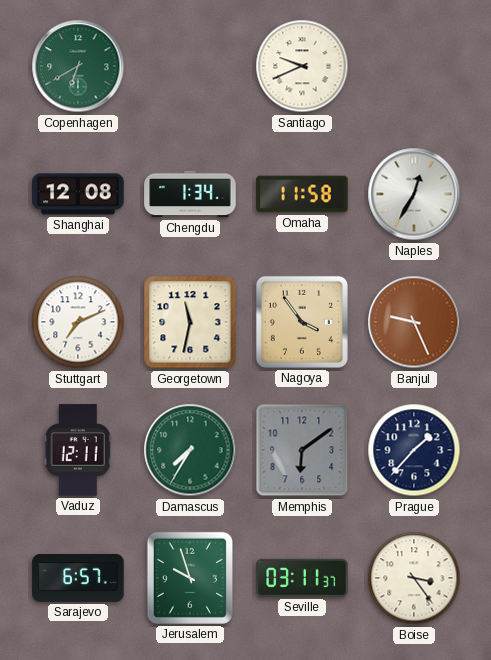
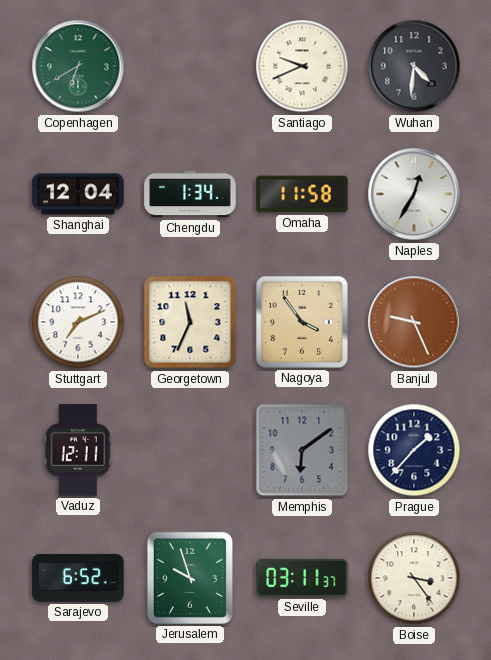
Wuhan: none -> 4:31 (414, 66)
Shanghai: 12:08 -> 12:04 (78, 194)
Georgetown: 11:32 -> 11:34 (190, 322)
Damascus: 7:35 -> none (190, 450)
Sarajevo: 6:57 -> 6:52 (78, 578)
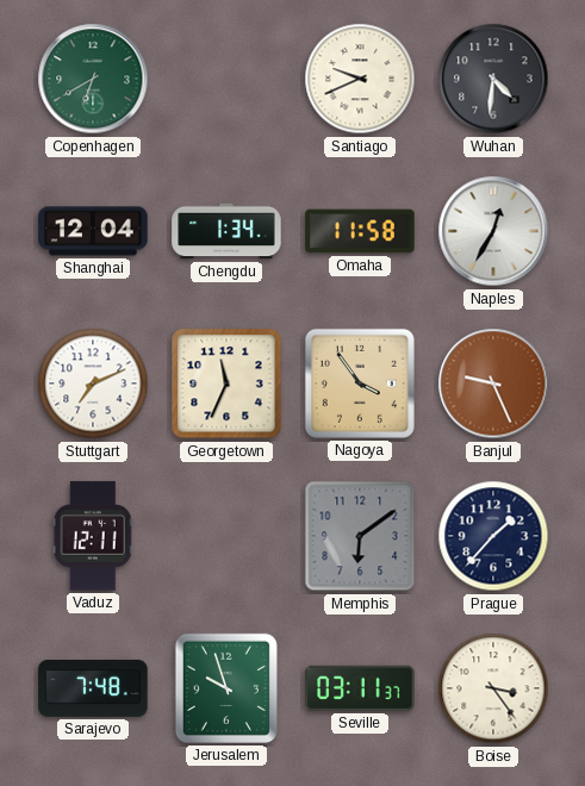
Sarajevo: 6:52 -> 7:48 (93, 688)
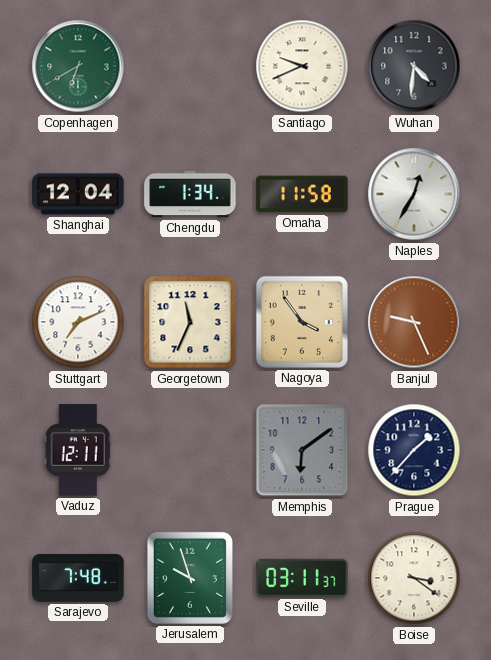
Boise: 3:24 -> 3:21 (414, 578)
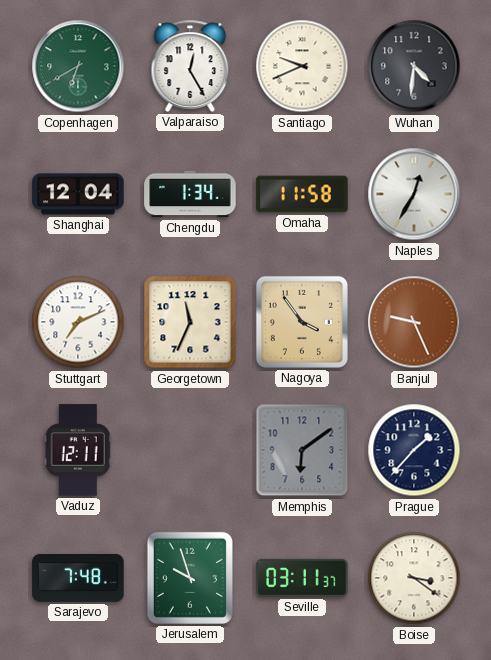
Valparaiso: none -> 12:25 (190, 66)
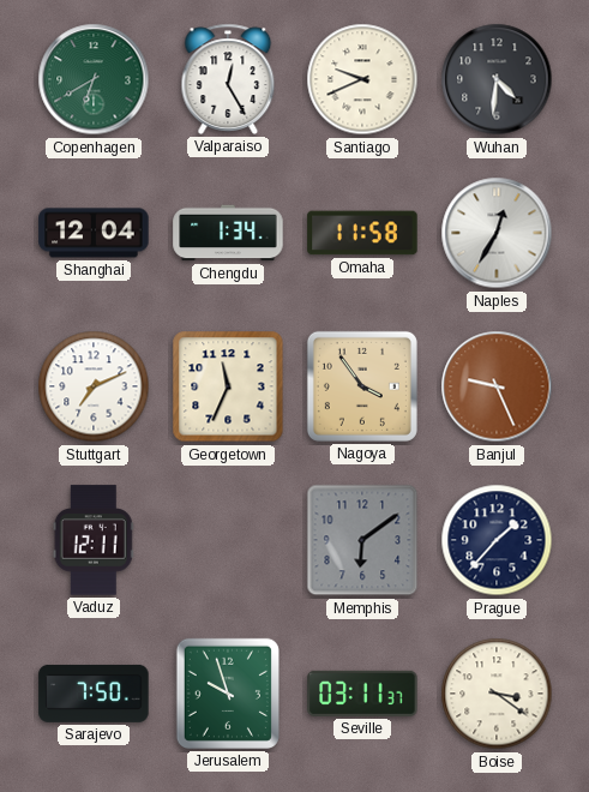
Sarajevo: 7:48 -> 7:50 (94, 694)
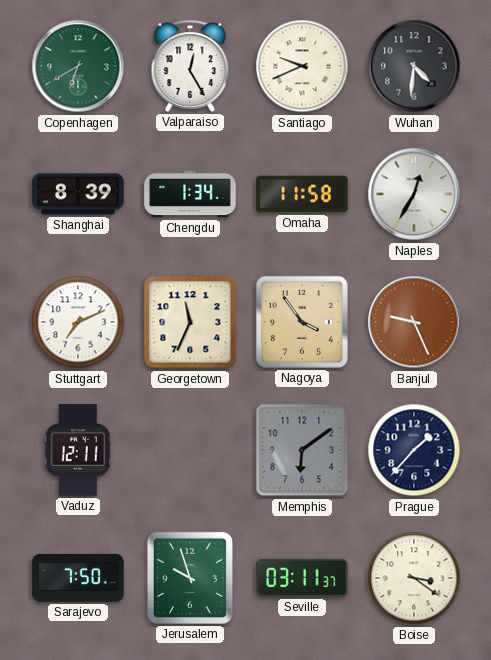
Shanghai: 12:04 -> 8:39 (78, 194)
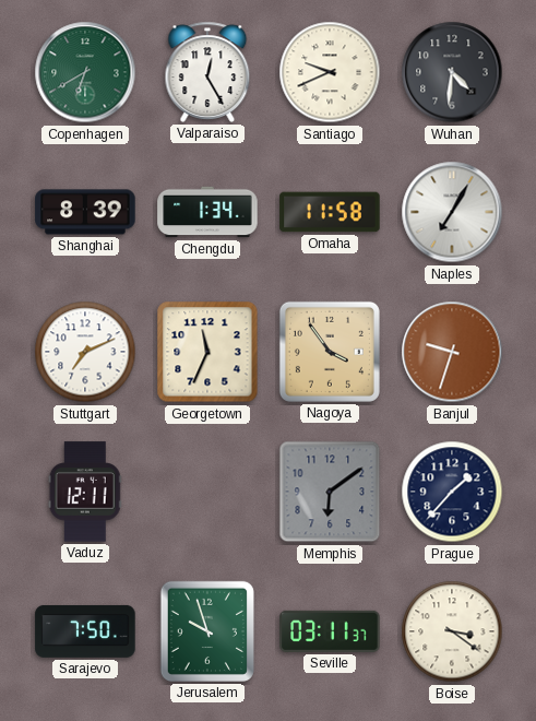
Naples: 12:35 -> 7:05 (452, 212)
Banjul: 9:26 -> 9:33 (452, 352)
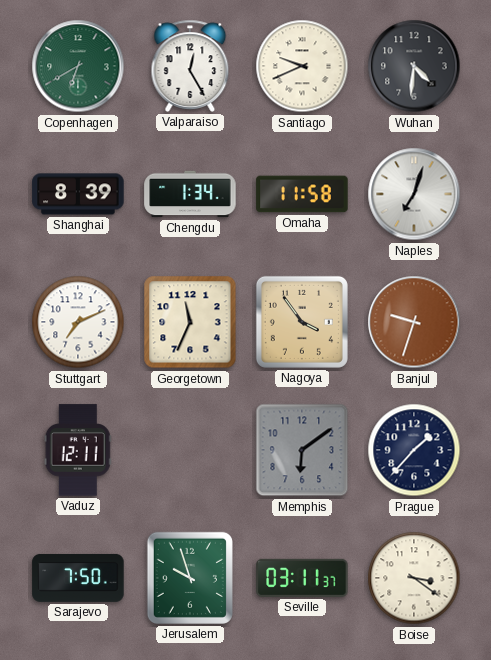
Naples: 7:05 -> 7:03 (414, 194)
